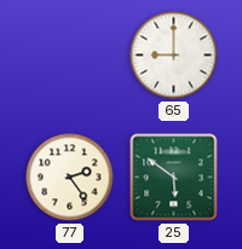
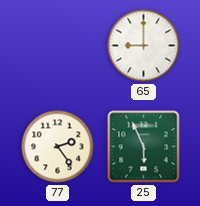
25: 5:51 -> 5:56 (144, 147)
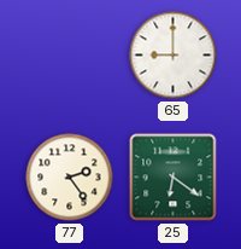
25: 5:56 -> 6:21 (174, 178)
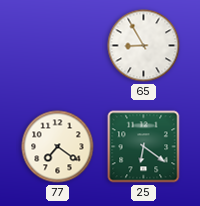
65: 9:00 -> 8:55 (144, 46)
77: 2:24 -> 7:21 (58, 147)
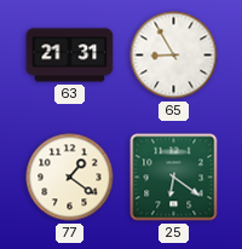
63: none -> 21:31 (70, 56)
77: 7:21 -> 1:21 (70, 178)
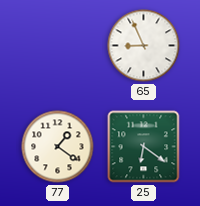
63: 21:31 -> none (70, 56)
65: 8:55 -> 8:56 (144, 46)
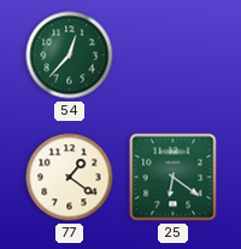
54: none -> 12:37 (70, 56)
65: 8:56 -> none (144, 46)
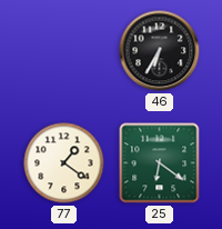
54: 12:37 -> none (70, 56)
46: none -> 6:35 (160, 51)
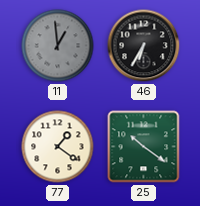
11: none -> 12:59 (58, 46)
25: 6:21 -> 10:21 (144, 147)
